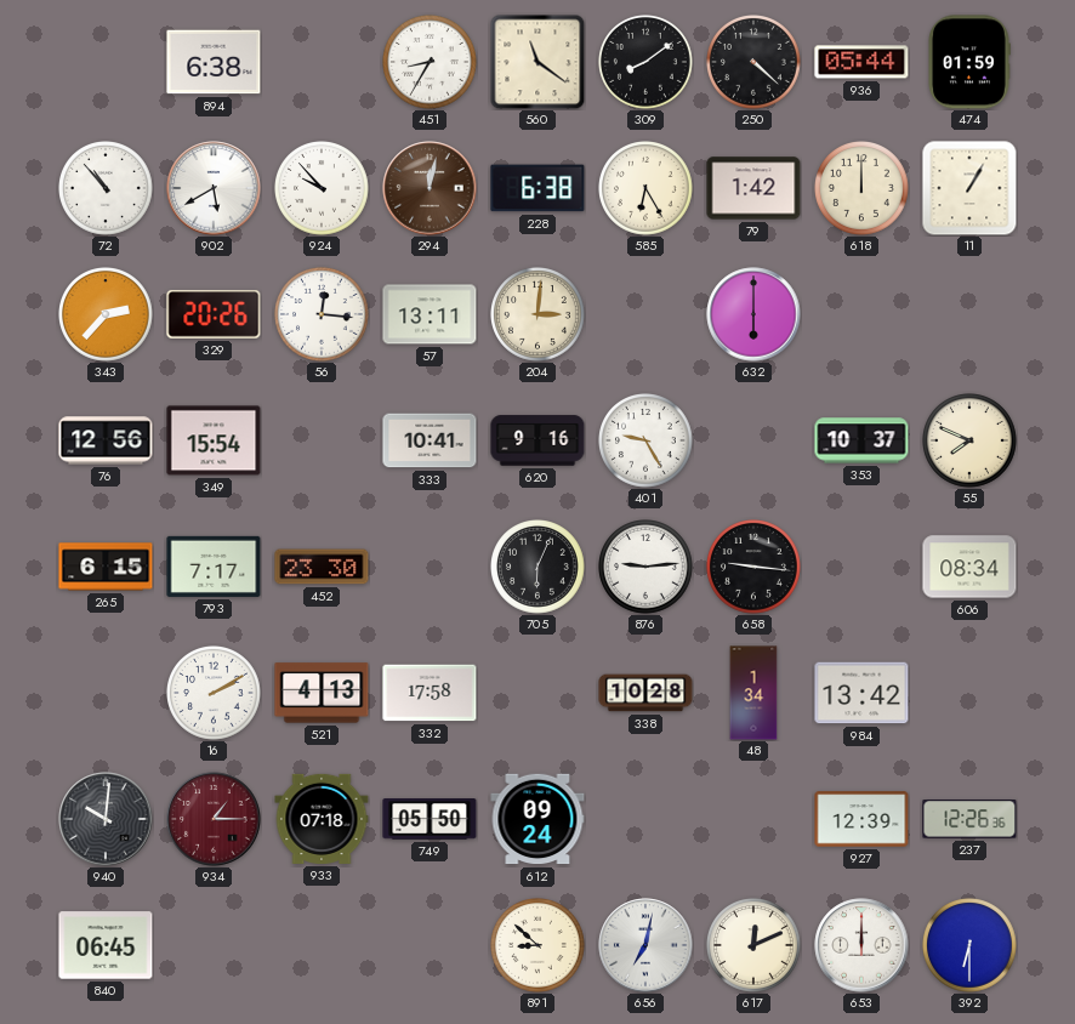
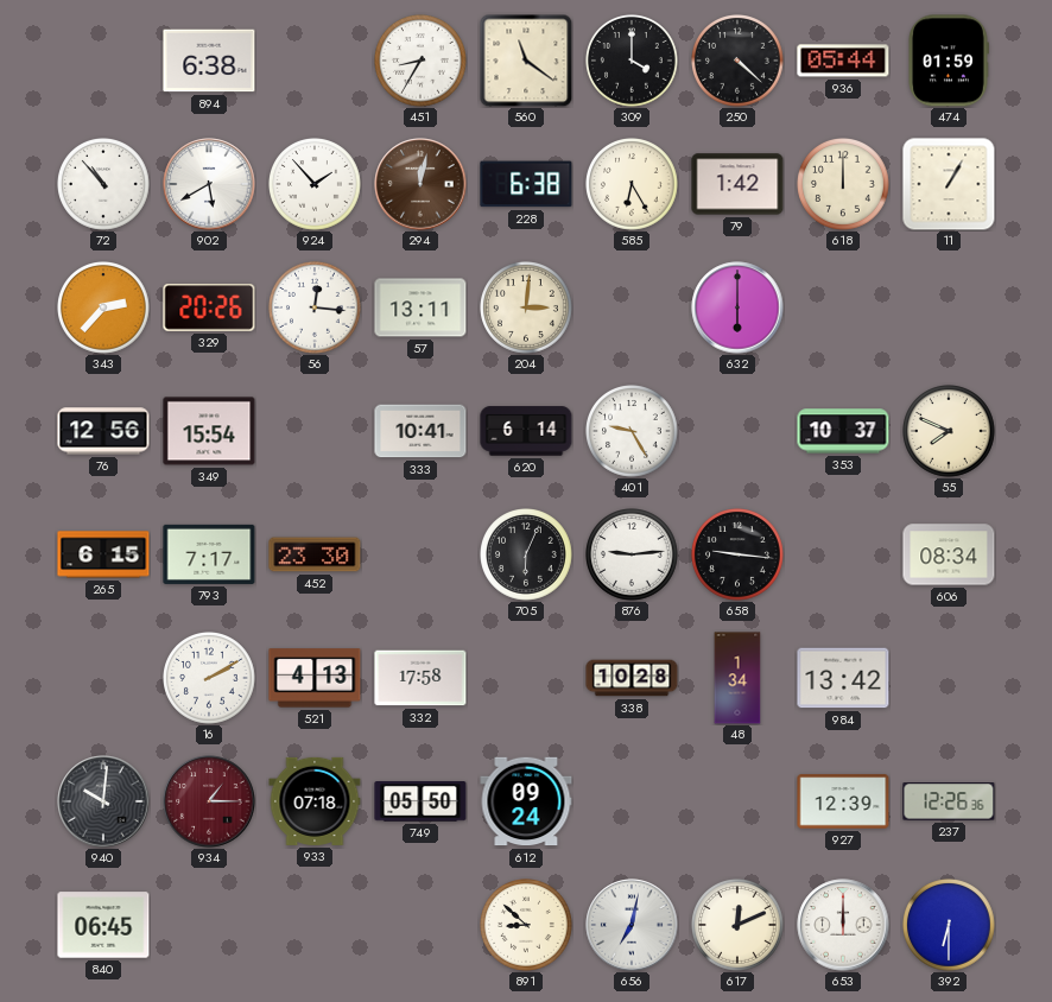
309: 8:09 -> 4:00 (633, 62)
924: 9:53 -> 1:53 (316, 185)
620: 9:16 -> 6:14 (526, 431)
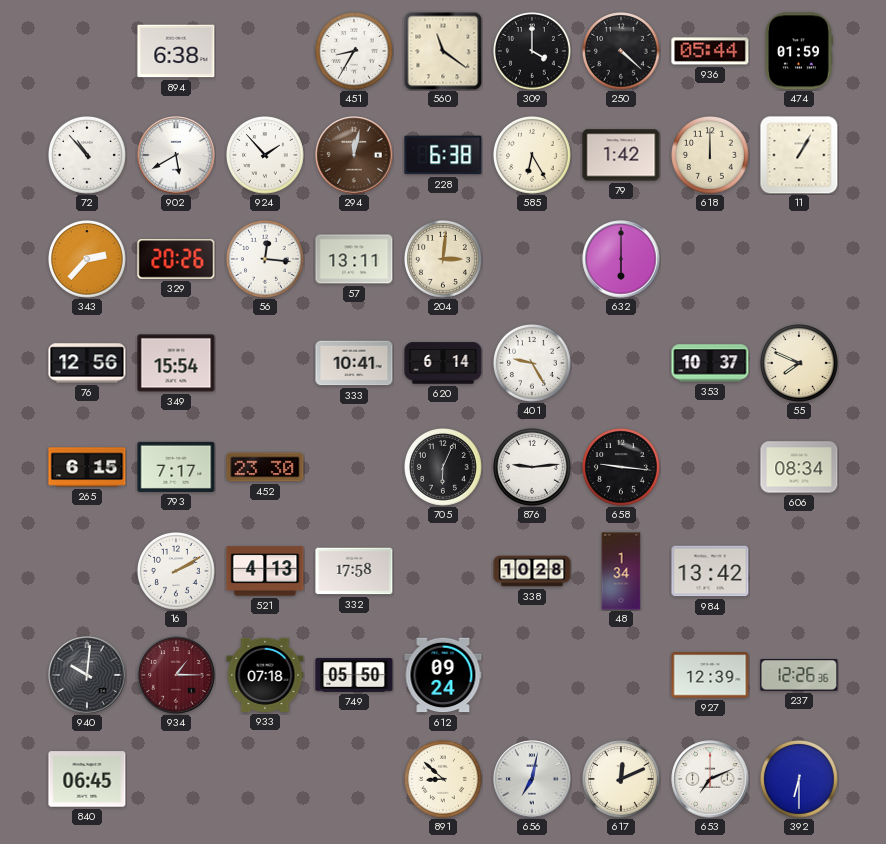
653: 12:00 -> 7:11 (710, 779)
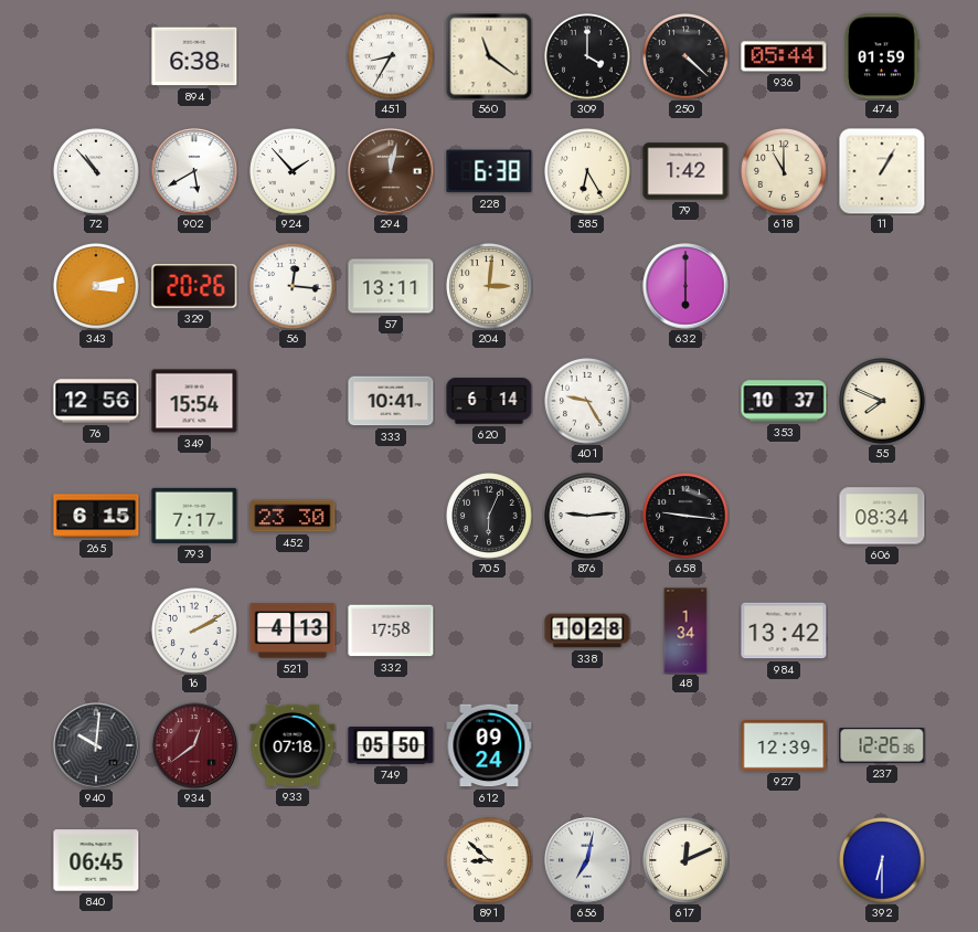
618: 12:00 -> 11:00 (785, 172)
343: 2:37 -> 3:13 (97, 287)
934: 1:15 -> 12:39 (194, 745)
653: 7:11 -> none (710, 779)
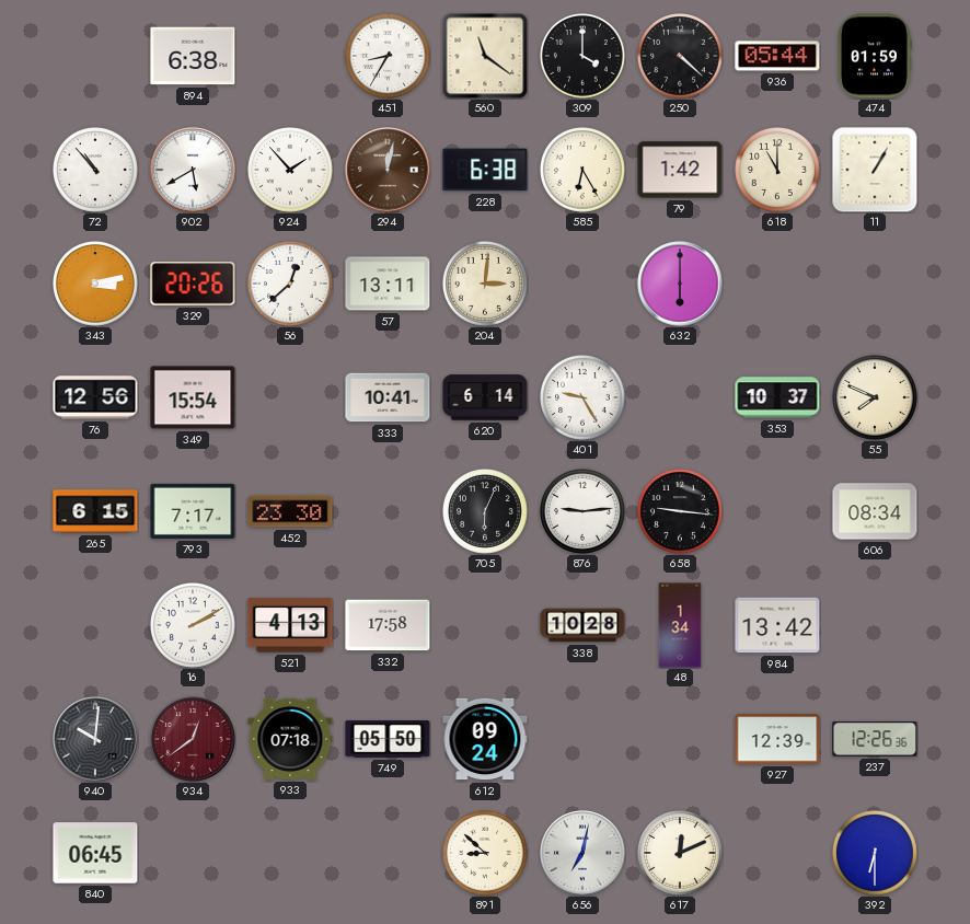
56: 12:16 -> 12:38 (291, 285)
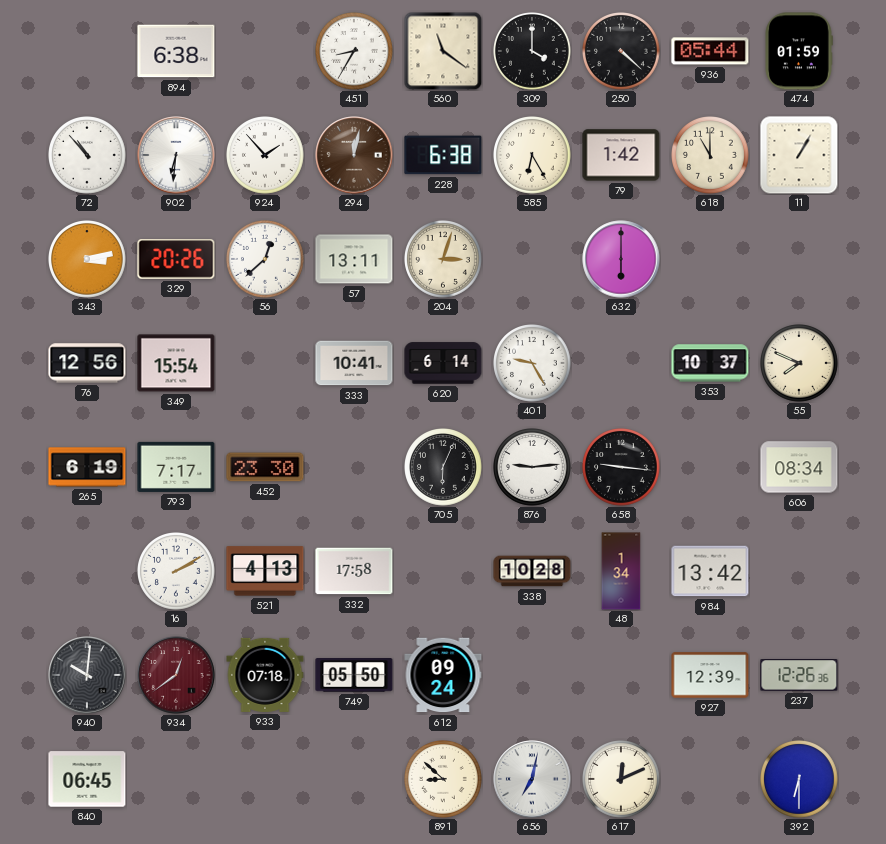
902: 5:40 -> 6:31 (176, 155)
204: 3:01 -> 3:03 (444, 260)
265: 6:15 -> 6:19 (87, 467)
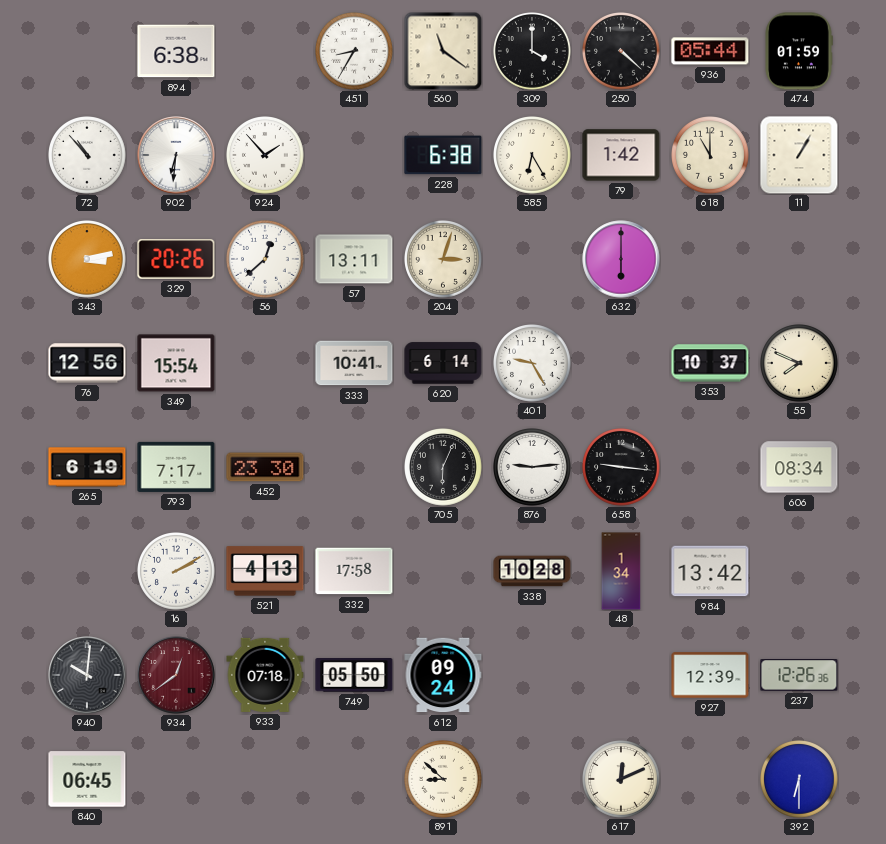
294: 12:02 -> none (354, 155)
656: 7:02 -> none (532, 779)
